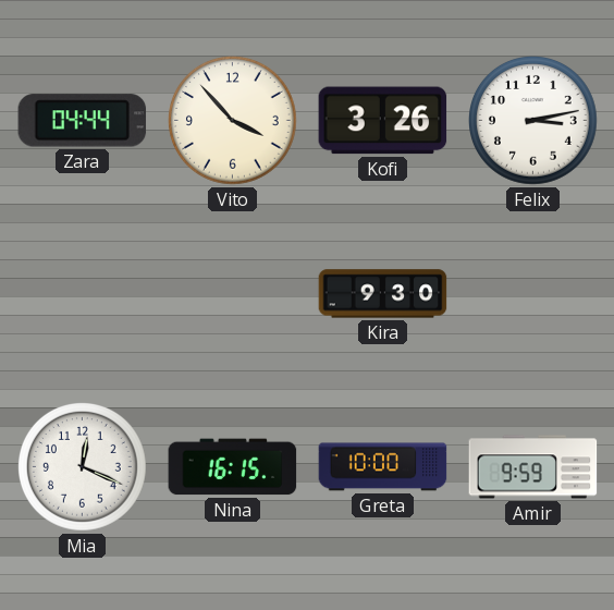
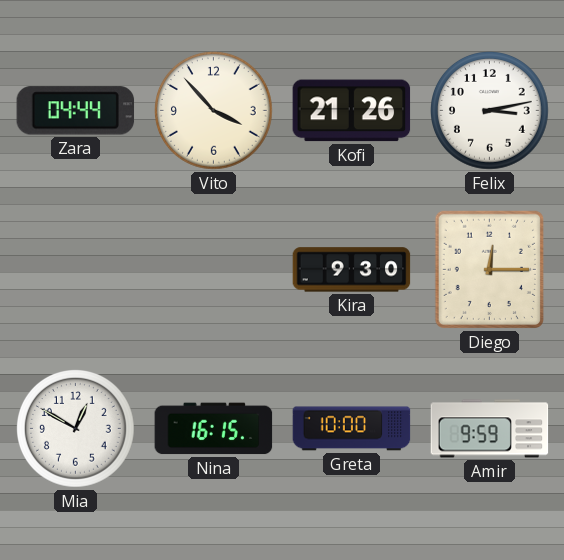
Kofi: 3:26 -> 21:26 (352, 111)
Diego: none -> 12:15 (489, 269)
Mia: 12:19 -> 12:50 (76, 429)
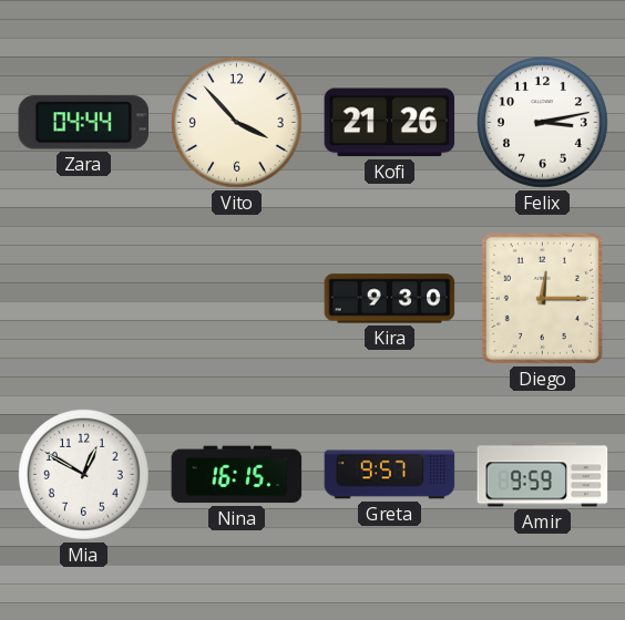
Greta: 10:00 -> 9:57 (390, 475)
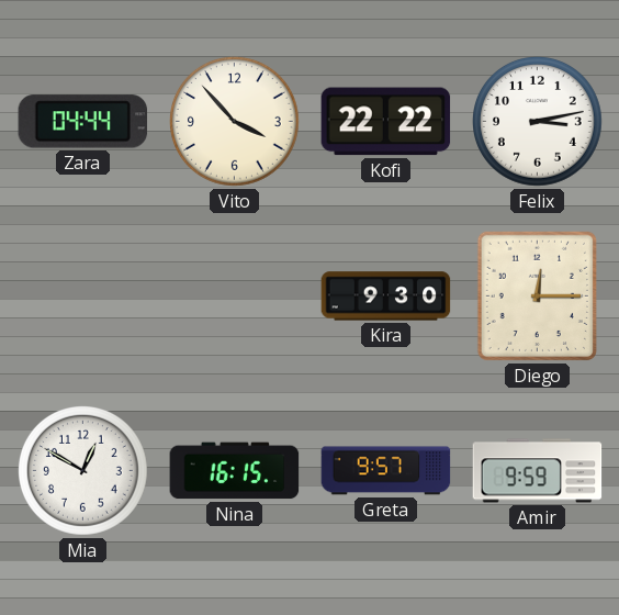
Kofi: 21:26 -> 22:22 (386, 122)
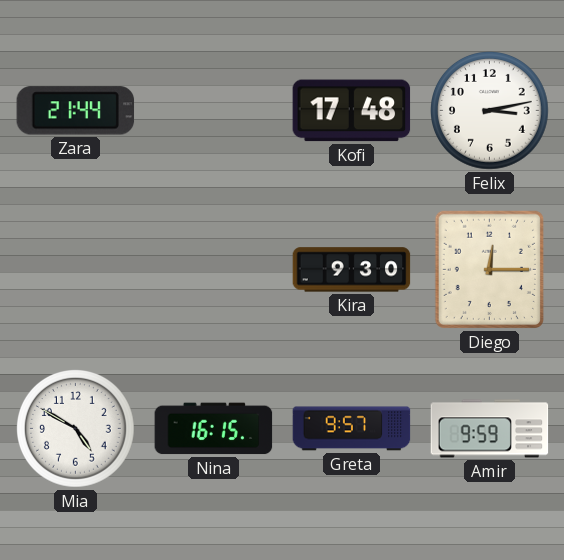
Zara: 04:44 -> 21:44 (76, 111)
Vito: 3:53 -> none (235, 122)
Kofi: 22:22 -> 17:48 (352, 111)
Mia: 12:50 -> 4:50 (76, 429)
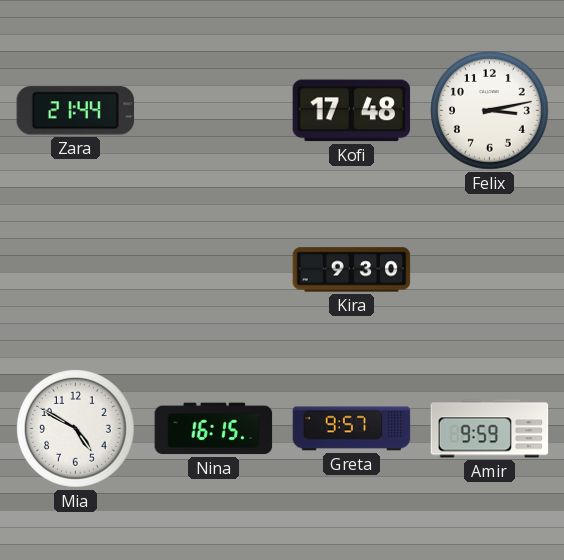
Diego: 12:15 -> none (489, 269)
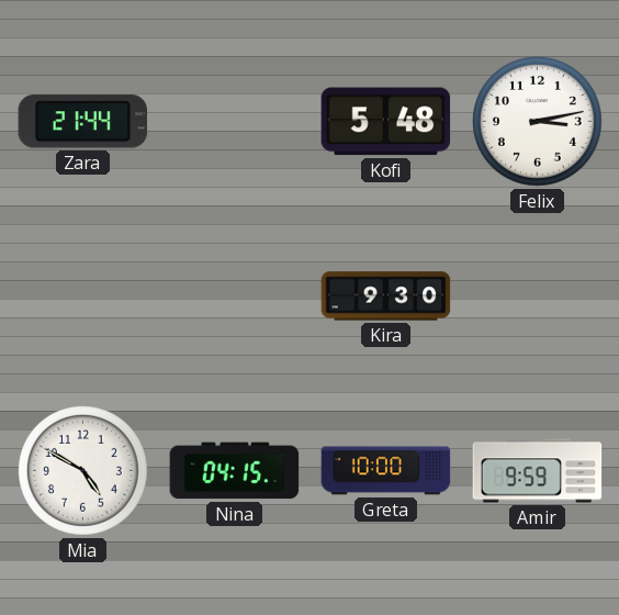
Kofi: 17:48 -> 5:48 (386, 122)
Nina: 16:15 -> 04:15 (235, 471)
Greta: 9:57 -> 10:00 (386, 471)
